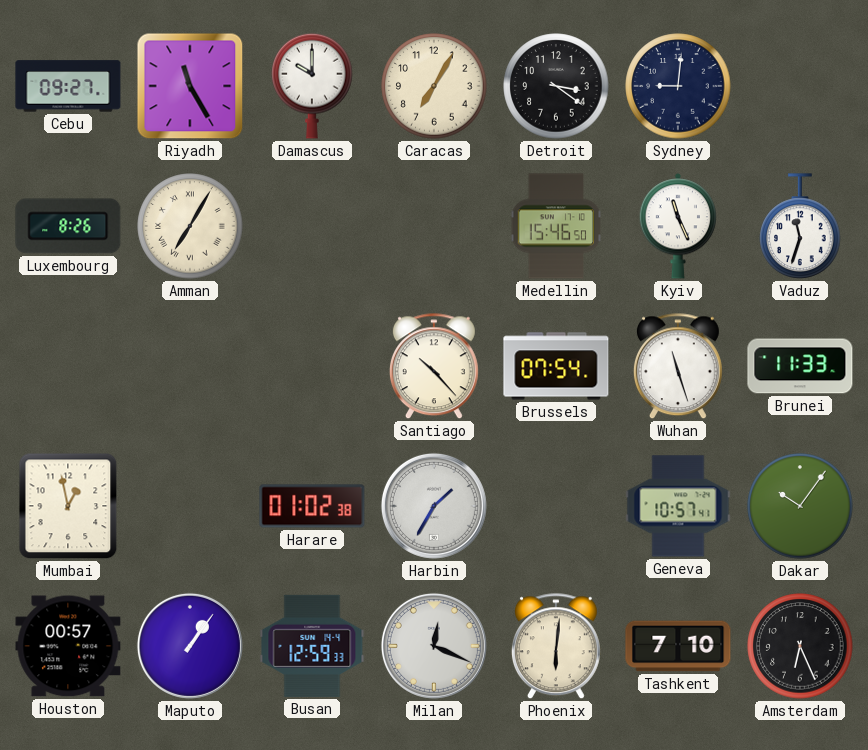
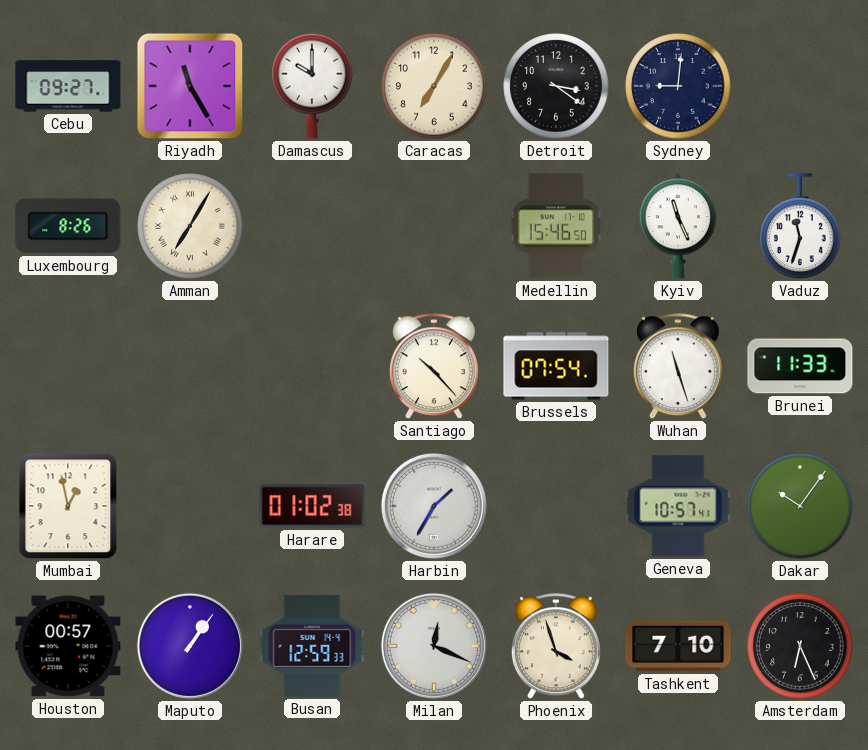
Phoenix: 6:01 -> 3:57 (556, 647)
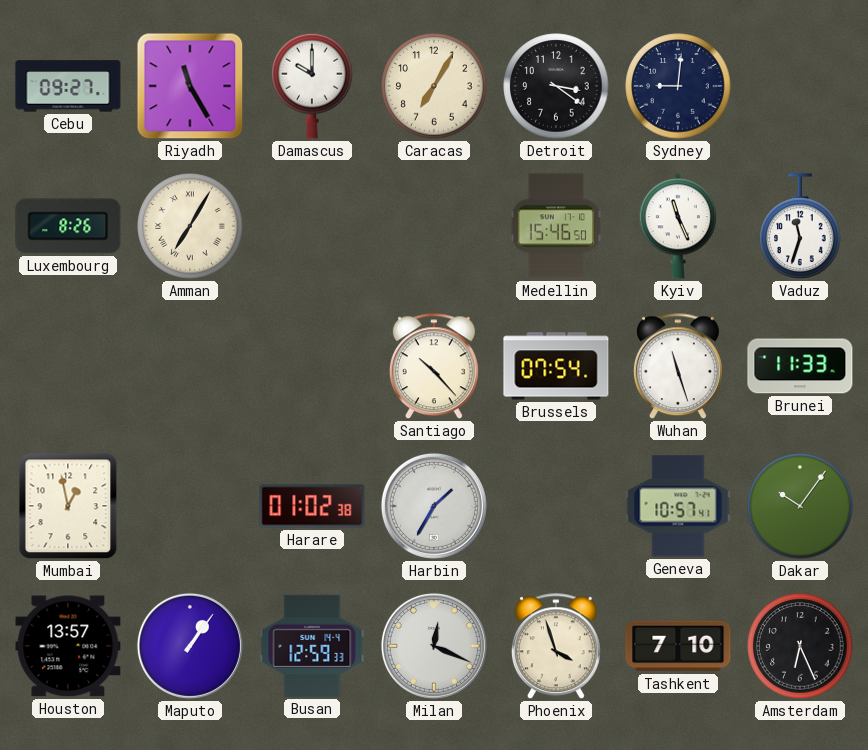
Houston: 00:57 -> 13:57 (68, 646)
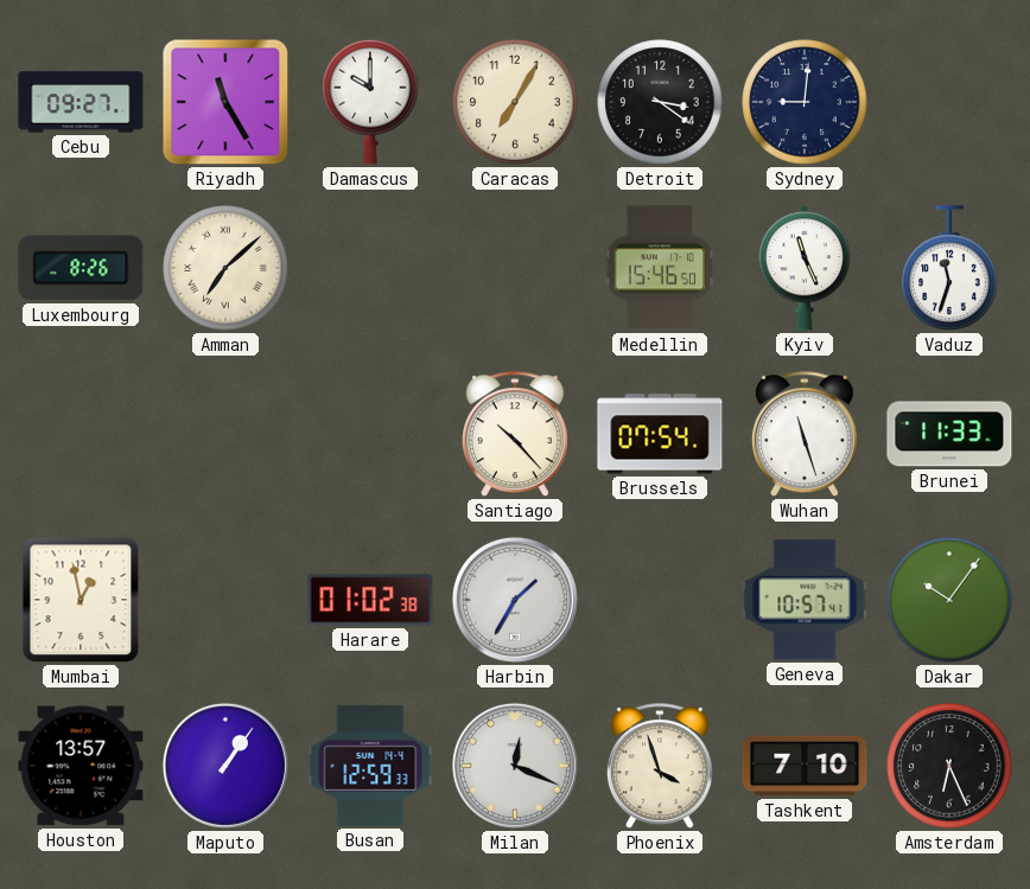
Amman: 7:05 -> 7:08 (225, 268)
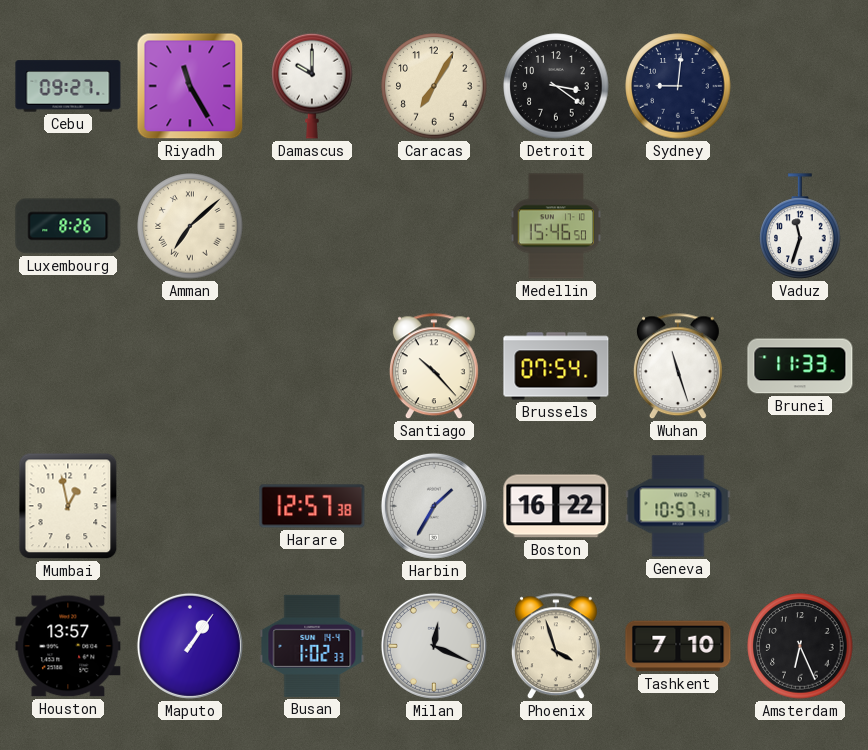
Kyiv: 11:26 -> none (803, 268)
Harare: 01:02 -> 12:57 (312, 506)
Boston: none -> 16:22 (556, 506)
Dakar: 10:06 -> none (949, 600)
Busan: 12:59 -> 1:02 (312, 646)
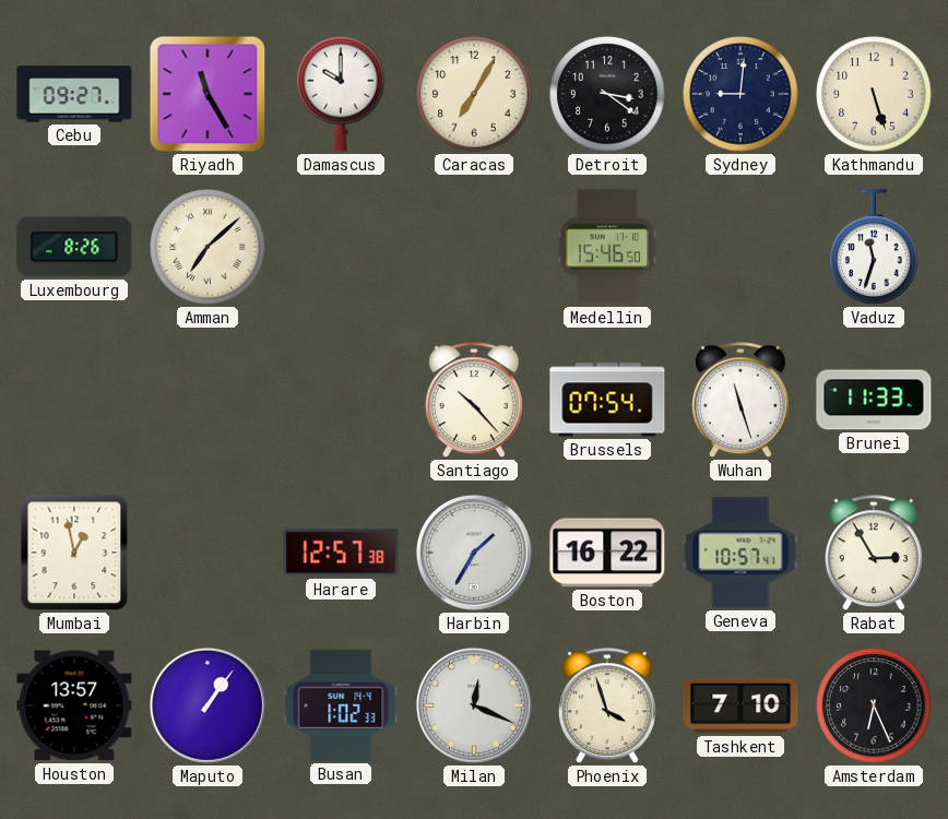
Kathmandu: none -> 5:27 (874, 94)
Rabat: none -> 2:55 (874, 554)
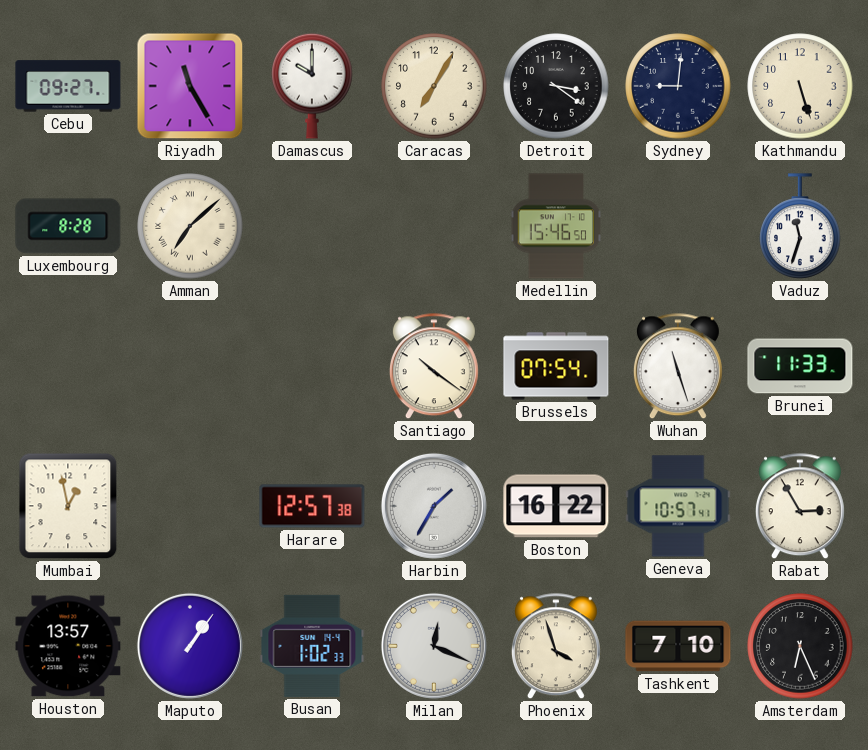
Luxembourg: 8:26 -> 8:28 (68, 226)
Santiago: 10:23 -> 10:21 (434, 367)
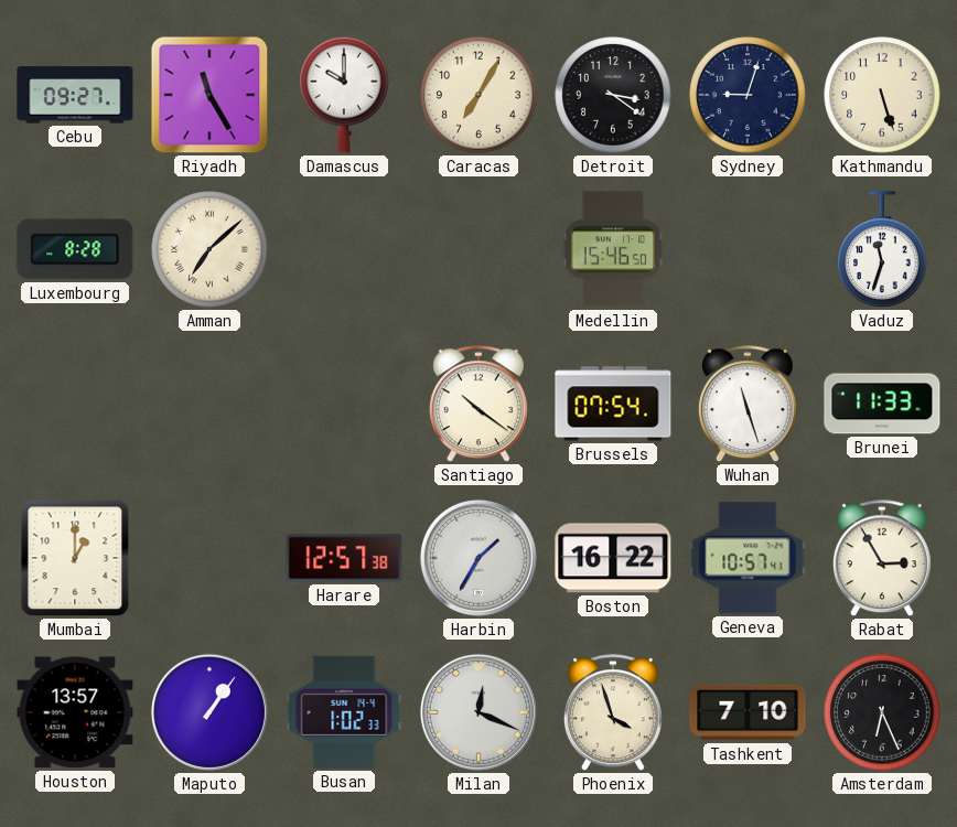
Sydney: 9:01 -> 9:03 (748, 95)
Mumbai: 12:58 -> 1:00 (75, 558)
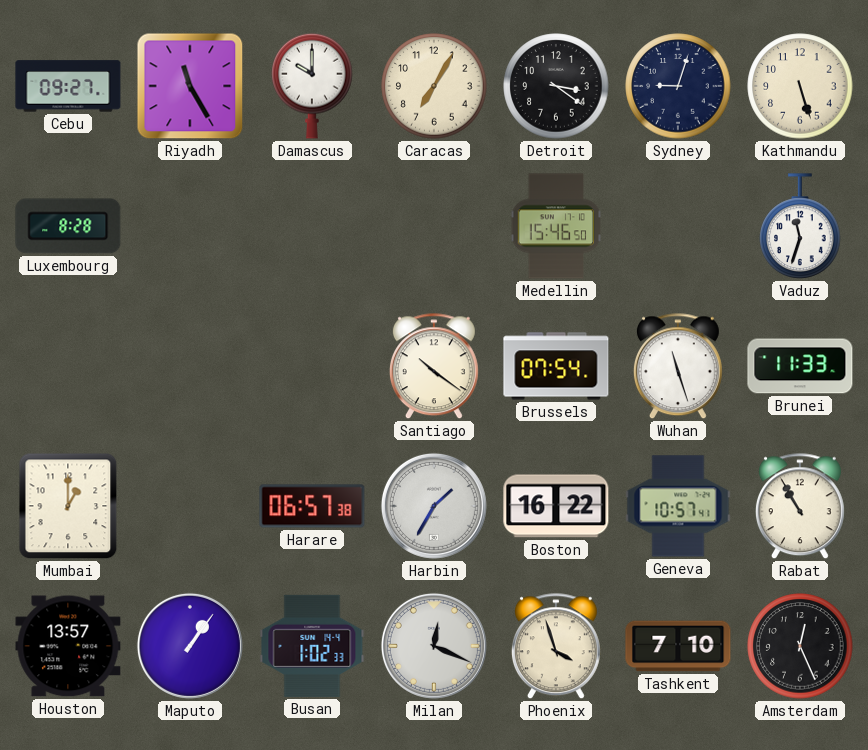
Amman: 7:08 -> none (209, 249)
Harare: 12:57 -> 06:57 (312, 506)
Rabat: 2:55 -> 10:55 (800, 507)
Amsterdam: 6:26 -> 12:26 (800, 646)
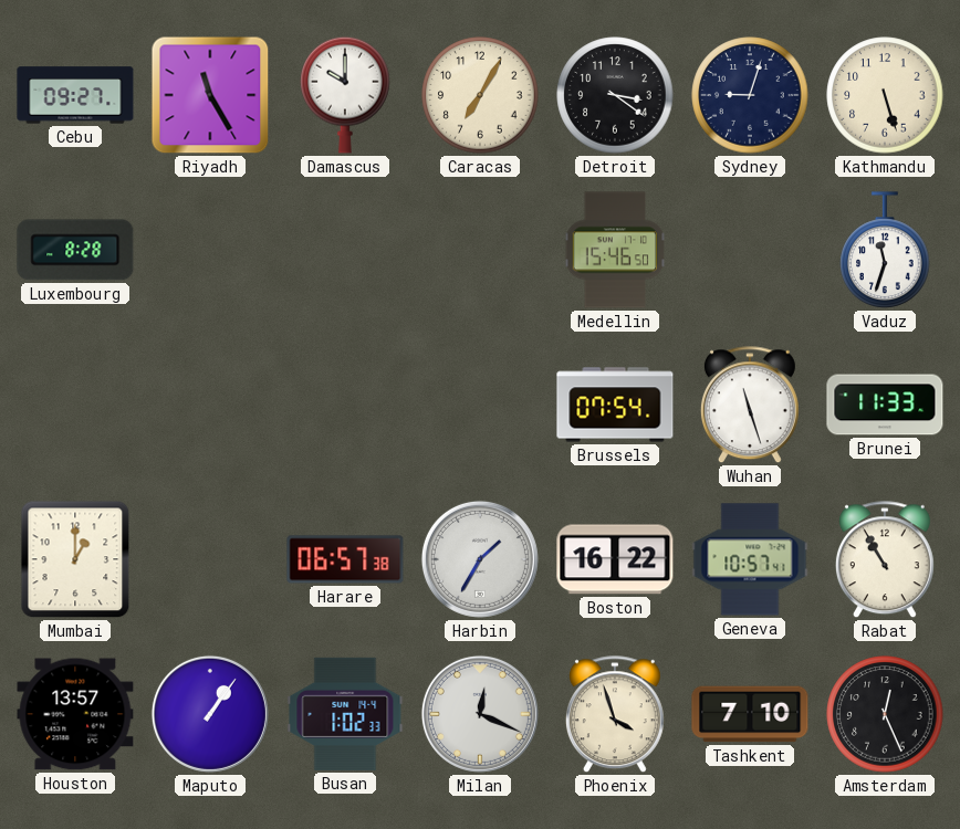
Santiago: 10:21 -> none (434, 367)
